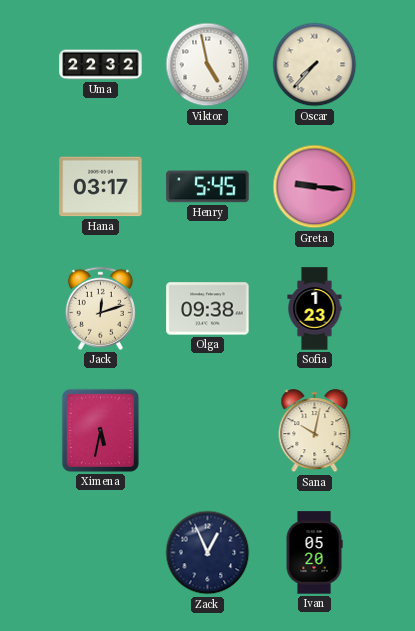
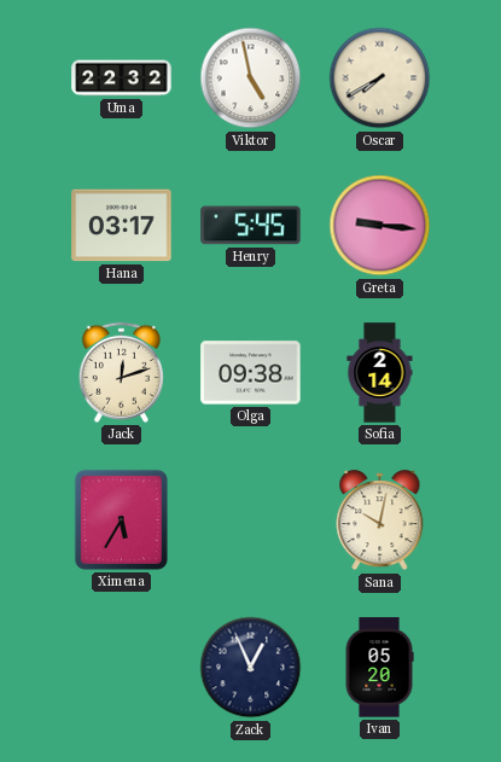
Oscar: 7:37 -> 7:40 (380, 78)
Sofia: 1:23 -> 2:14 (380, 373)
Ximena: 5:32 -> 5:35 (121, 519)
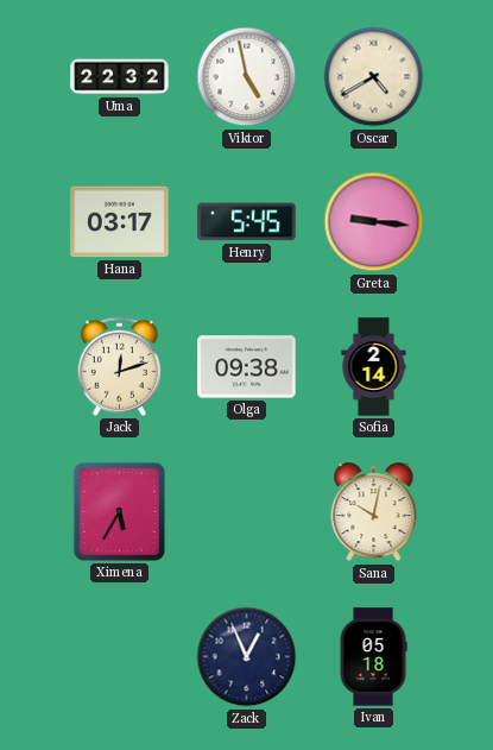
Oscar: 7:40 -> 4:40 (374, 77)
Ivan: 05:20 -> 05:18 (373, 657)
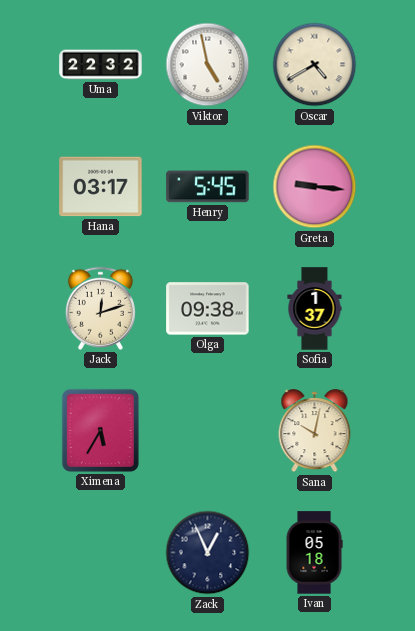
Sofia: 2:14 -> 1:37 (315, 309)
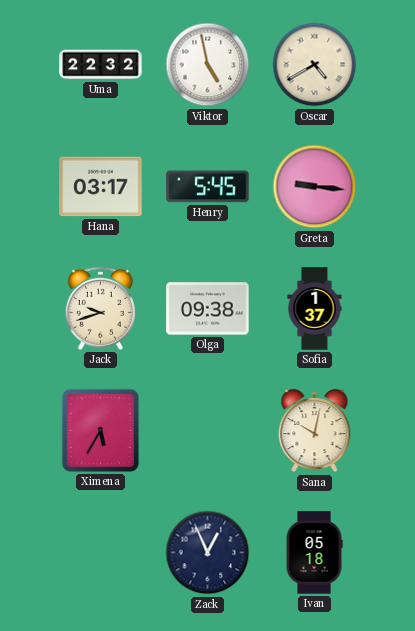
Jack: 12:12 -> 9:42 (100, 308)
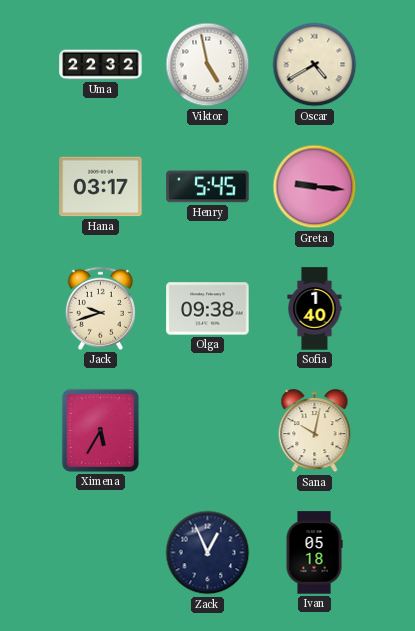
Sofia: 1:37 -> 1:40 (315, 309)
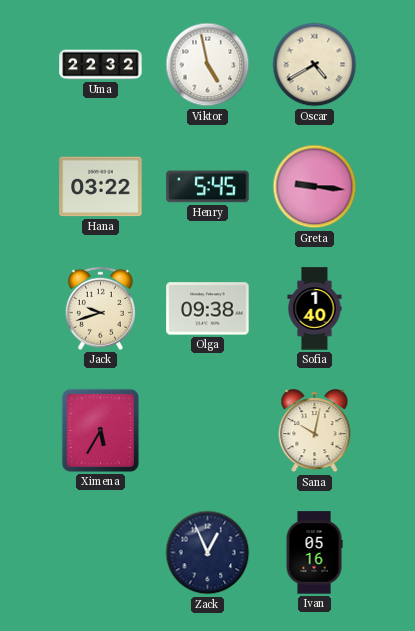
Hana: 03:17 -> 03:22 (101, 187)
Ivan: 05:18 -> 05:16 (314, 553)
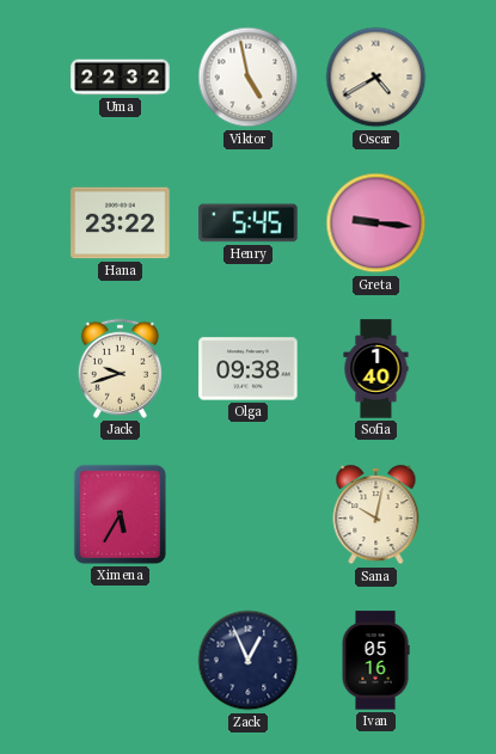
Hana: 03:22 -> 23:22 (121, 223)
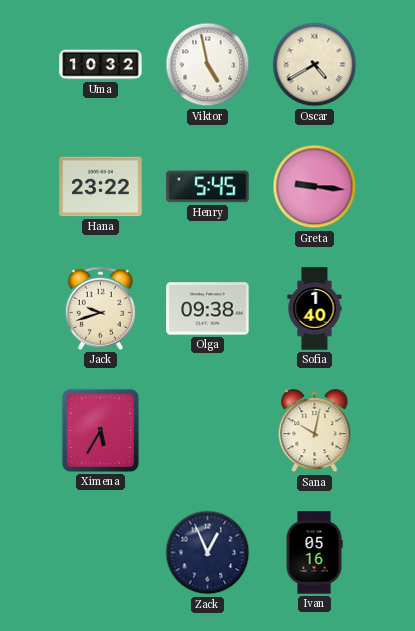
Uma: 22:32 -> 10:32 (101, 65)
